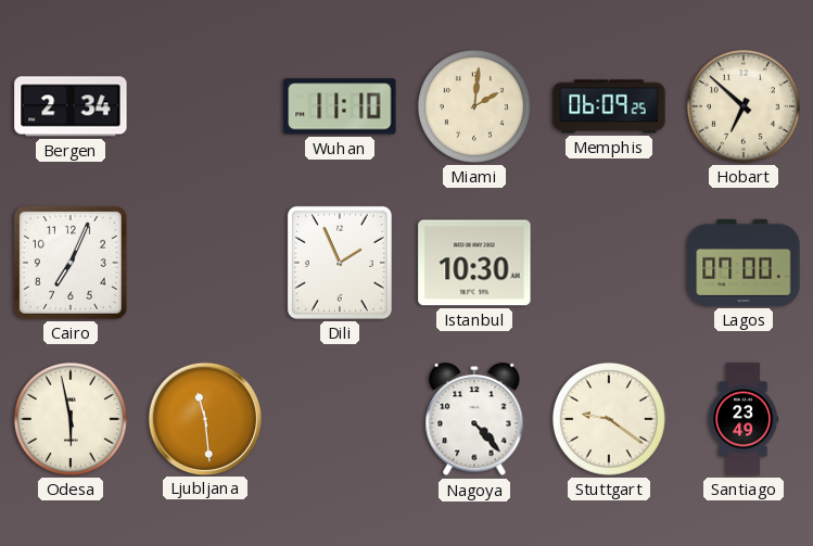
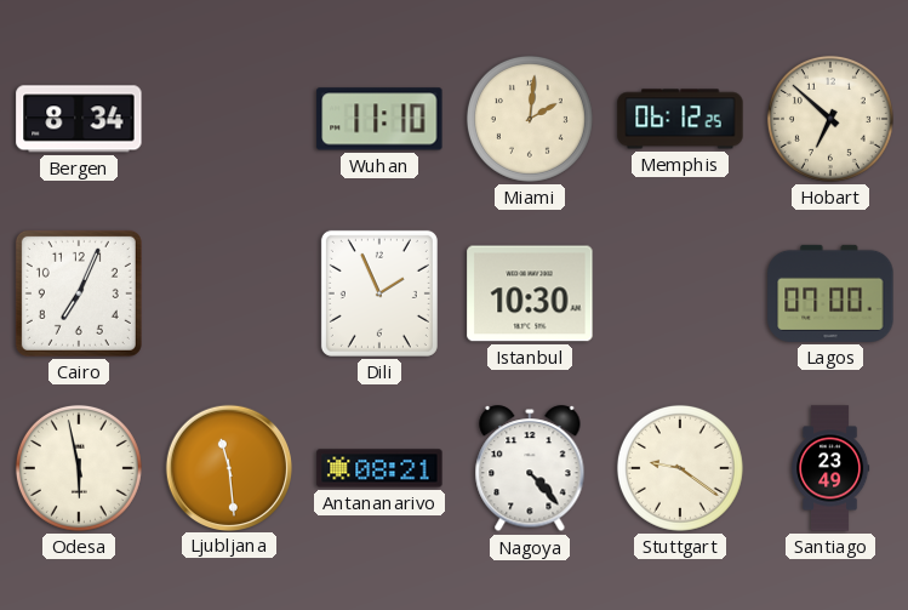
Bergen: 2:34 -> 8:34 (79, 119)
Memphis: 06:09 -> 06:12 (680, 119)
Antananarivo: none -> 08:21 (379, 468)
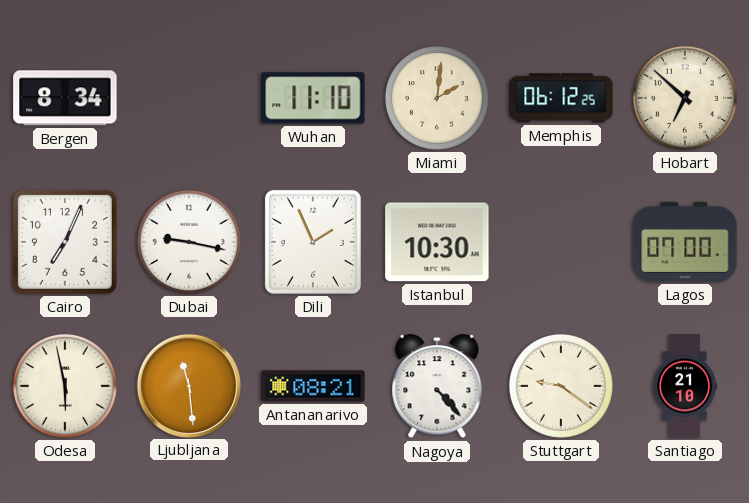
Dubai: none -> 9:17 (189, 242)
Santiago: 23:49 -> 21:10 (685, 386)
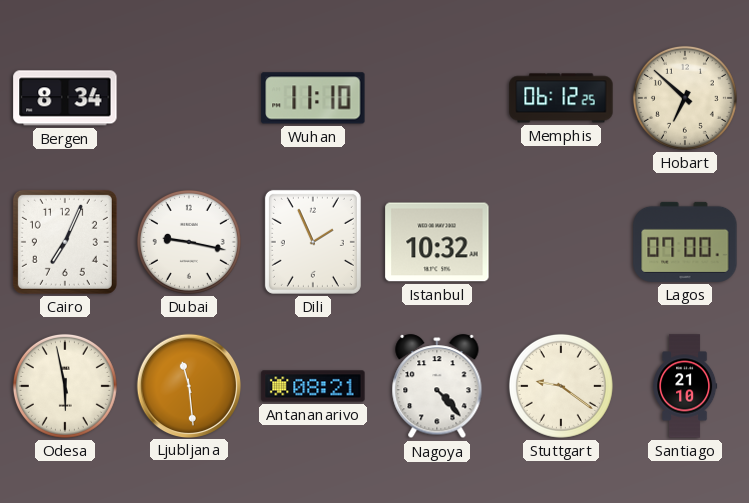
Miami: 2:01 -> none (437, 98)
Istanbul: 10:30 -> 10:32 (437, 242)
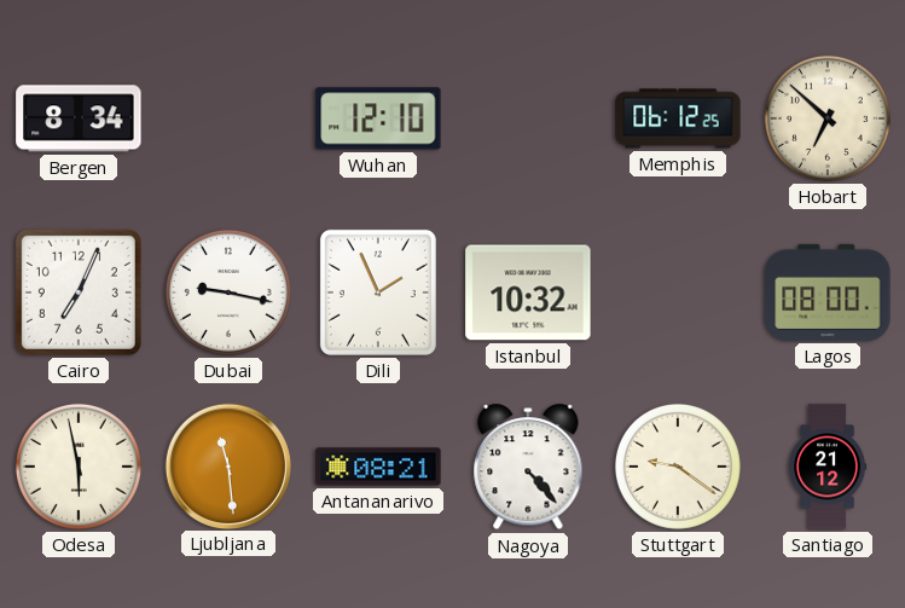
Wuhan: 11:10 -> 12:10 (378, 118)
Lagos: 07:00 -> 08:00 (828, 293)
Santiago: 21:10 -> 21:12 (828, 467)
